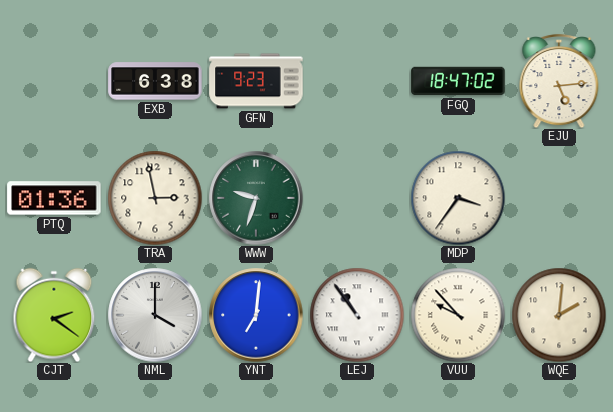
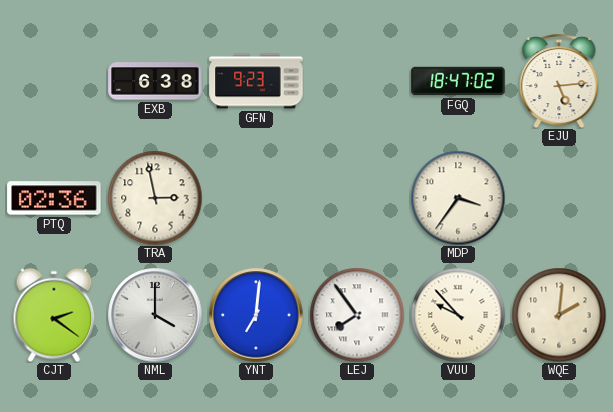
PTQ: 01:36 -> 02:36 (54, 198)
WWW: 9:33 -> none (256, 198)
LEJ: 10:54 -> 7:54 (357, 315)
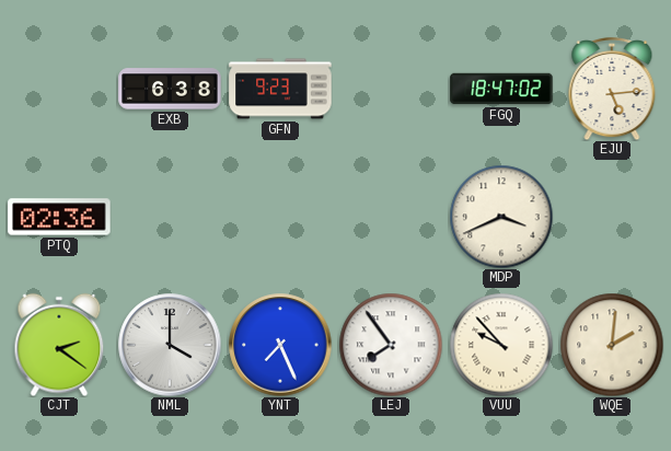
TRA: 2:58 -> none (155, 198)
MDP: 3:36 -> 3:41 (501, 217)
YNT: 7:01 -> 7:26 (280, 345)
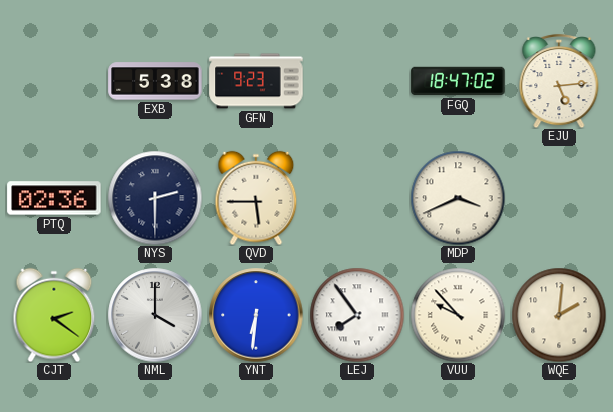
EXB: 6:38 -> 5:38 (155, 81)
NYS: none -> 2:30 (155, 198)
QVD: none -> 5:45 (256, 198)
YNT: 7:26 -> 6:31 (256, 315)
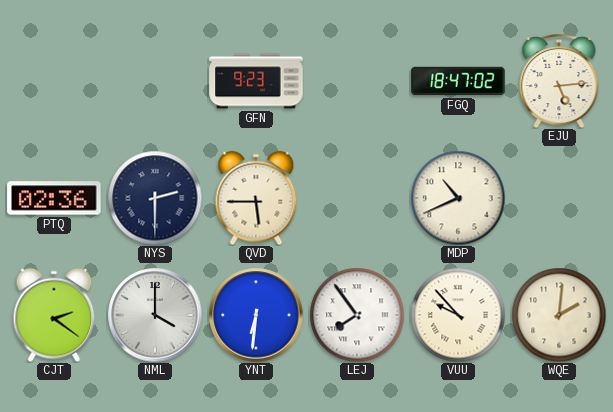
EXB: 5:38 -> none (155, 81)
MDP: 3:41 -> 10:41 (458, 198)
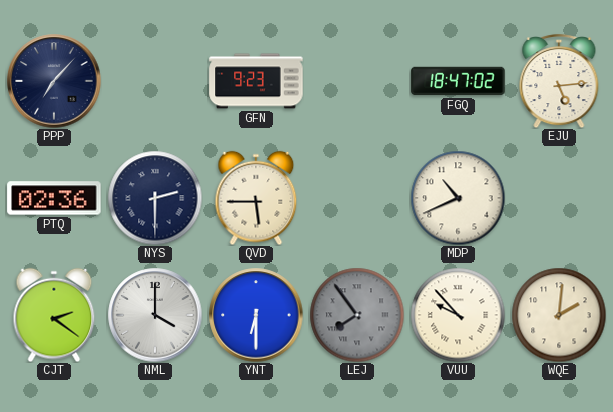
PPP: none -> 7:07 (54, 81)
YNT: 6:31 -> 6:30 (256, 315)
LEJ dial: white -> grey (357, 315)
